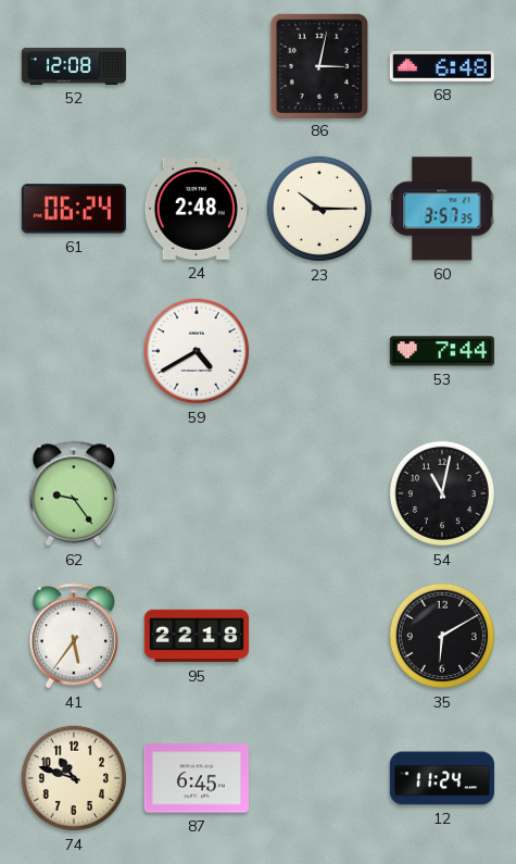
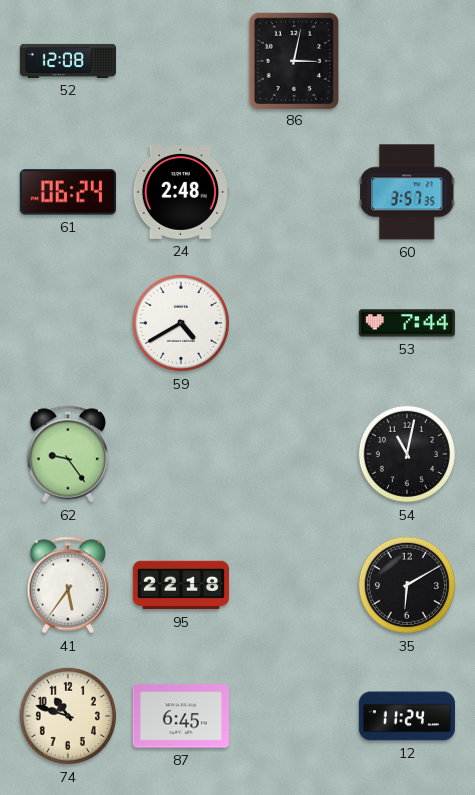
68: 6:48 -> none (442, 66)
23: 10:15 -> none (319, 209)
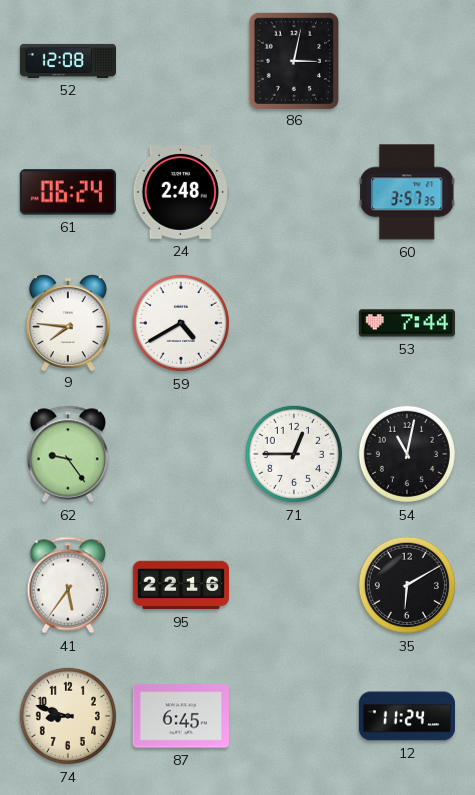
9: none -> 7:46 (68, 322)
71: none -> 12:45 (294, 454)
95: 22:18 -> 22:16 (181, 585)
74: 10:48 -> 8:48 (68, 716)
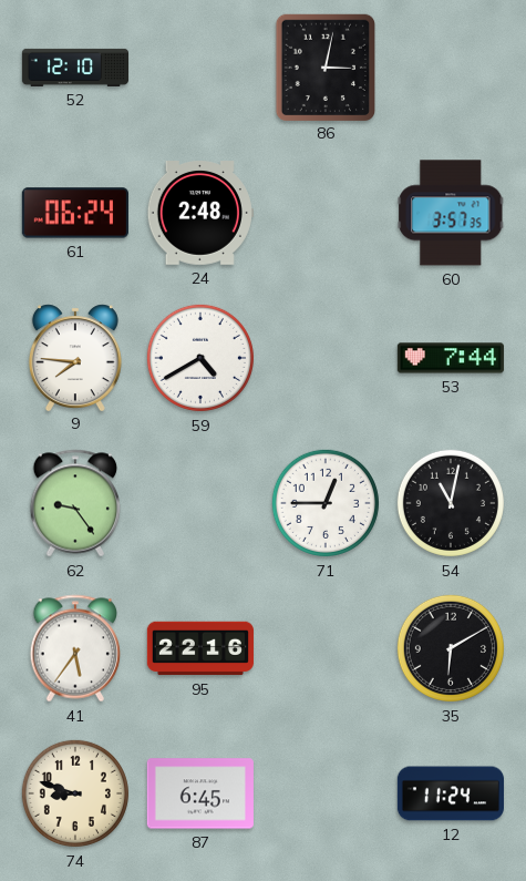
52: 12:08 -> 12:10 (74, 68)
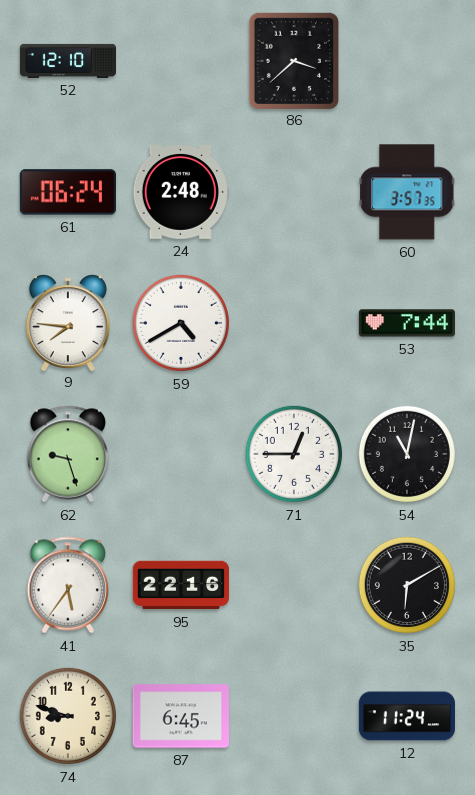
86: 3:02 -> 3:38 (293, 60)
62: 9:24 -> 9:27 (68, 454)
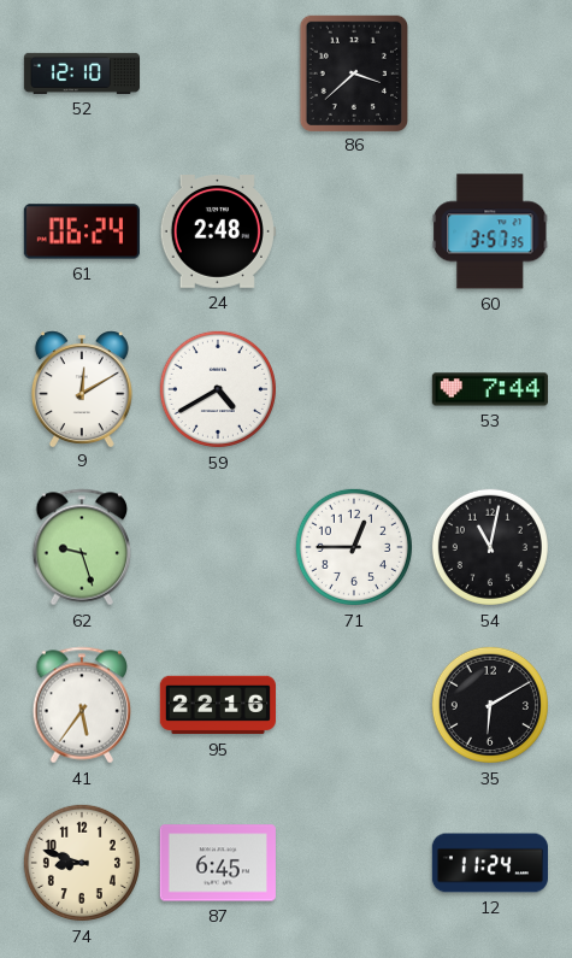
9: 7:46 -> 12:10 (82, 388)
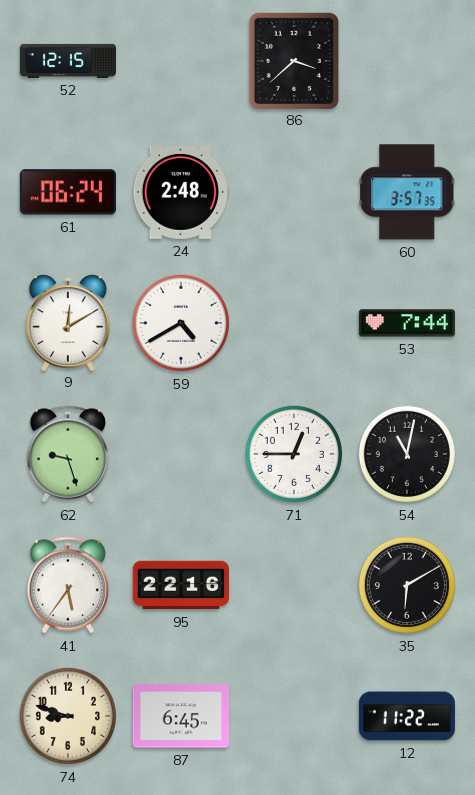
52: 12:10 -> 12:15 (67, 61)
12: 11:24 -> 11:22 (407, 716)
